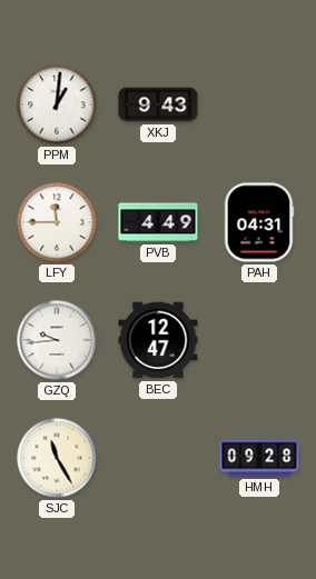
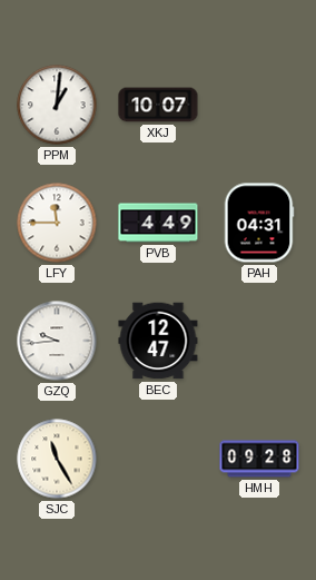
XKJ: 9:43 -> 10:07 (158, 105)
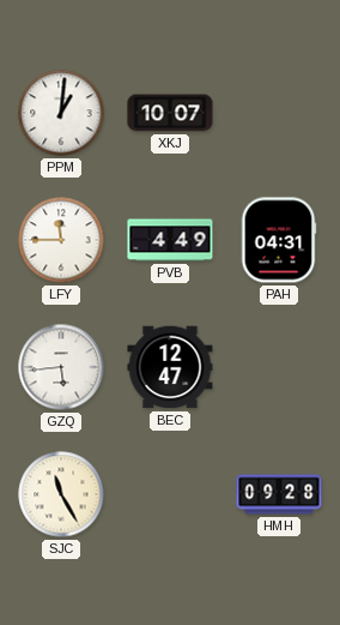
GZQ: 9:44 -> 5:44 (61, 367)
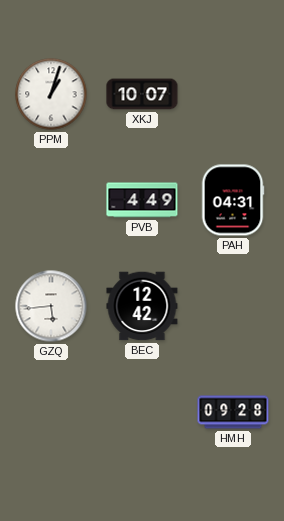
PPM: 1:01 -> 1:03 (51, 94)
LFY: 11:45 -> none (61, 240)
BEC: 12:47 -> 12:42 (142, 306)
SJC: 11:25 -> none (61, 494)
